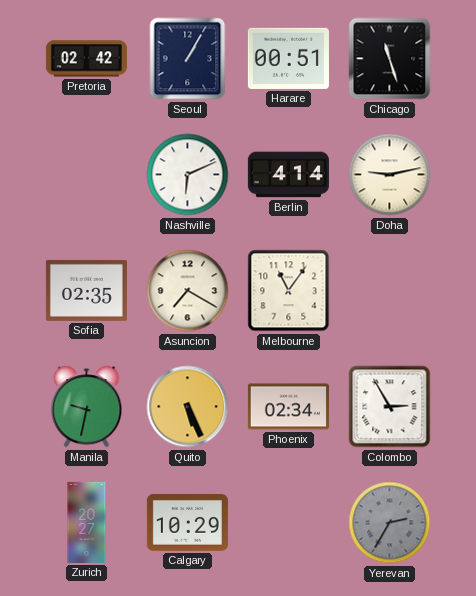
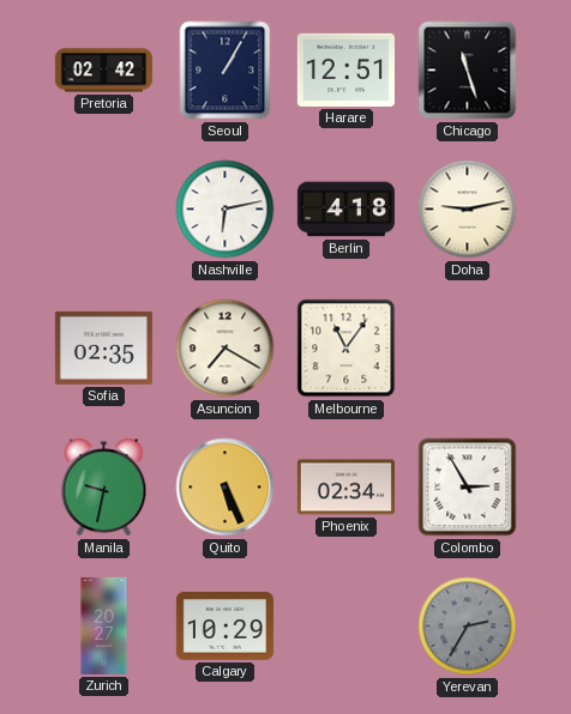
Harare: 00:51 -> 12:51 (345, 69)
Nashville: 6:11 -> 6:13 (226, 210)
Berlin: 4:14 -> 4:18 (345, 210)
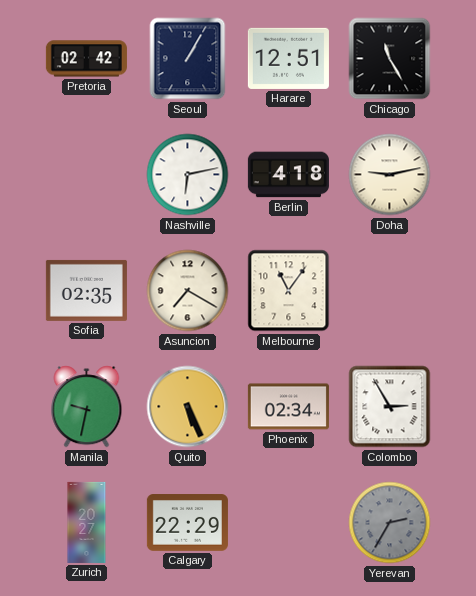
Chicago: 11:27 -> 11:25 (390, 59)
Calgary: 10:29 -> 22:29 (187, 523)
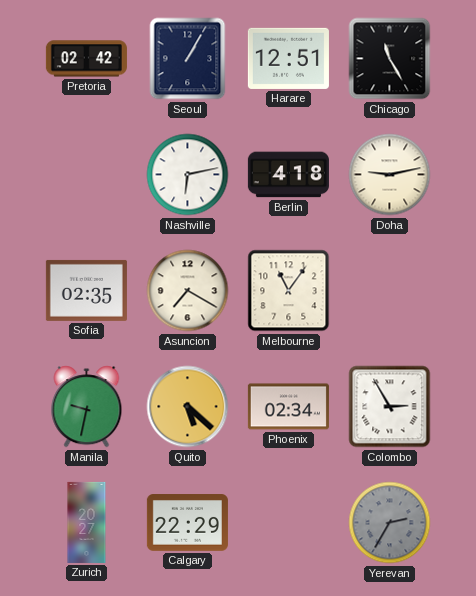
Quito: 5:26 -> 5:22 (188, 407)
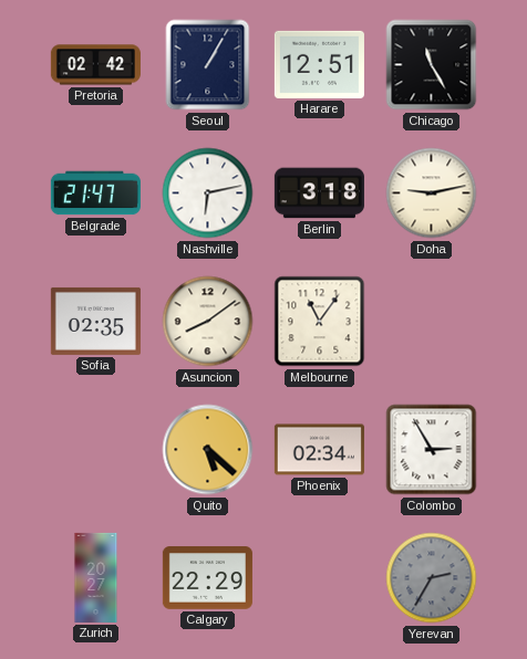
Belgrade: none -> 21:47 (95, 193)
Berlin: 4:18 -> 3:18 (319, 193)
Asuncion: 7:20 -> 8:09 (208, 322)
Manila: 9:32 -> none (87, 407)
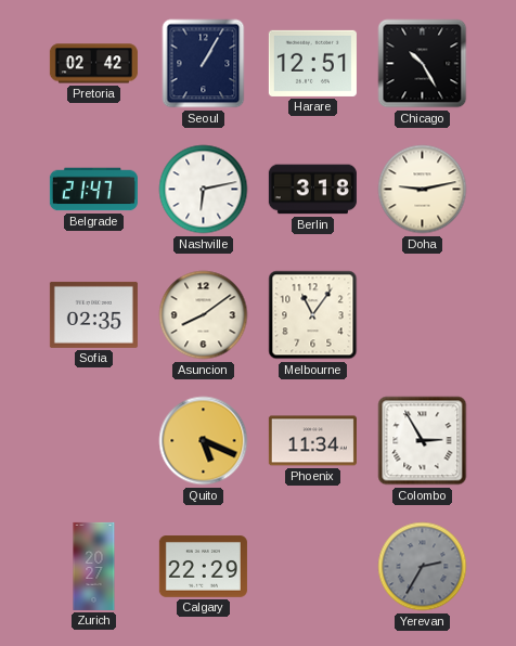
Chicago: 11:25 -> 10:25 (423, 64)
Quito: 5:22 -> 5:19 (204, 441)
Phoenix: 02:34 -> 11:34 (312, 441)
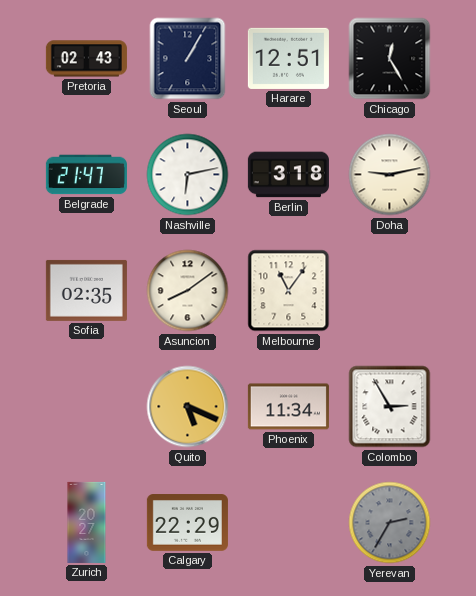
Pretoria: 02:42 -> 02:43 (86, 59)
Chicago: 10:25 -> 12:25 (390, 59)
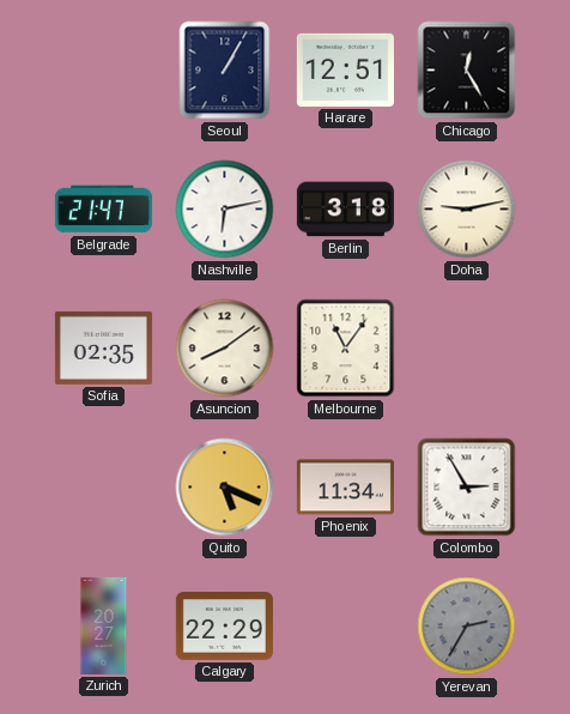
Pretoria: 02:43 -> none (86, 59)
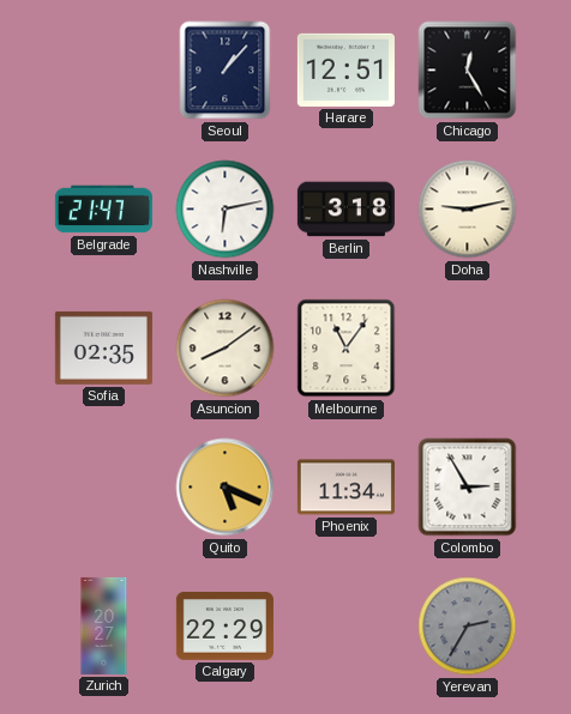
Seoul: 1:05 -> 1:07 (226, 71)
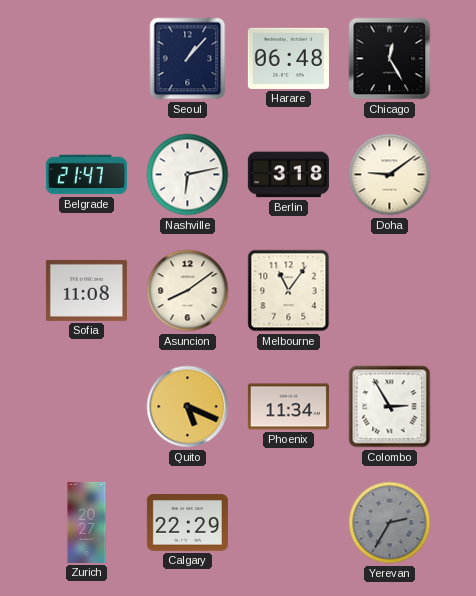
Harare: 12:51 -> 06:48 (288, 58)
Doha: 9:13 -> 9:09 (390, 175)
Sofia: 02:35 -> 11:08 (86, 290)
